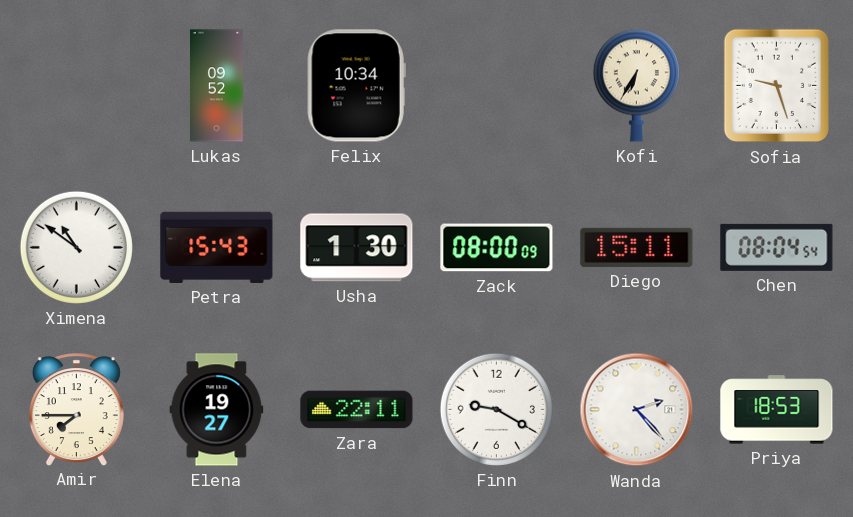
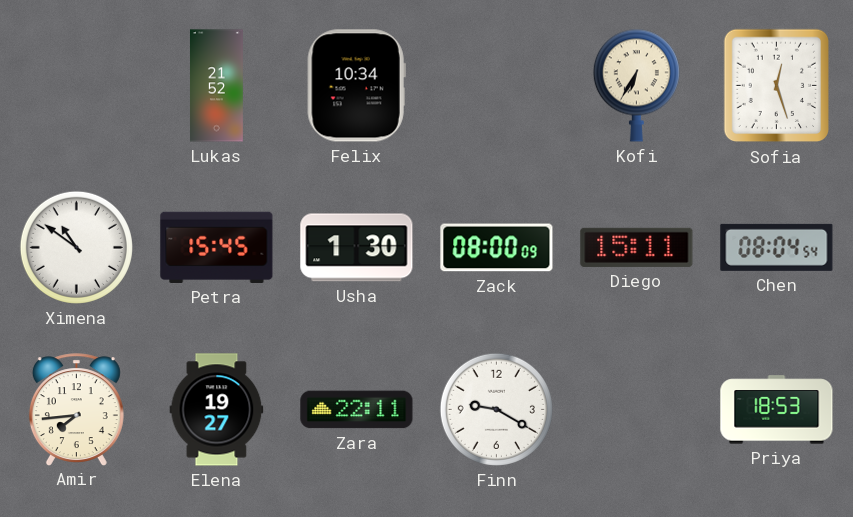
Lukas: 09:52 -> 21:52 (216, 86)
Sofia: 9:27 -> 12:27 (777, 86)
Petra: 15:43 -> 15:45 (217, 247)
Amir: 7:45 -> 7:44 (76, 409)
Wanda: 2:23 -> none (637, 410)
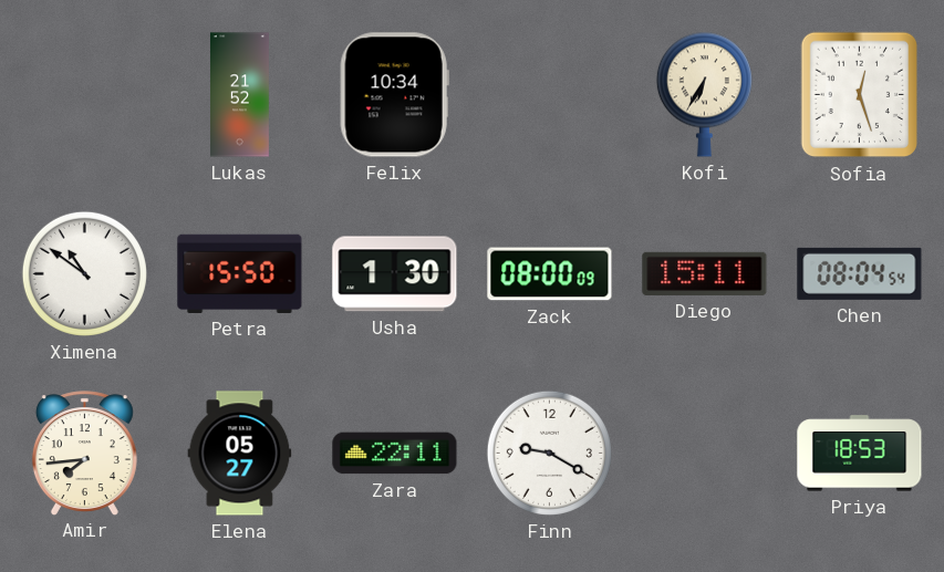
Petra: 15:45 -> 15:50 (240, 273)
Elena: 19:27 -> 05:27 (240, 454)
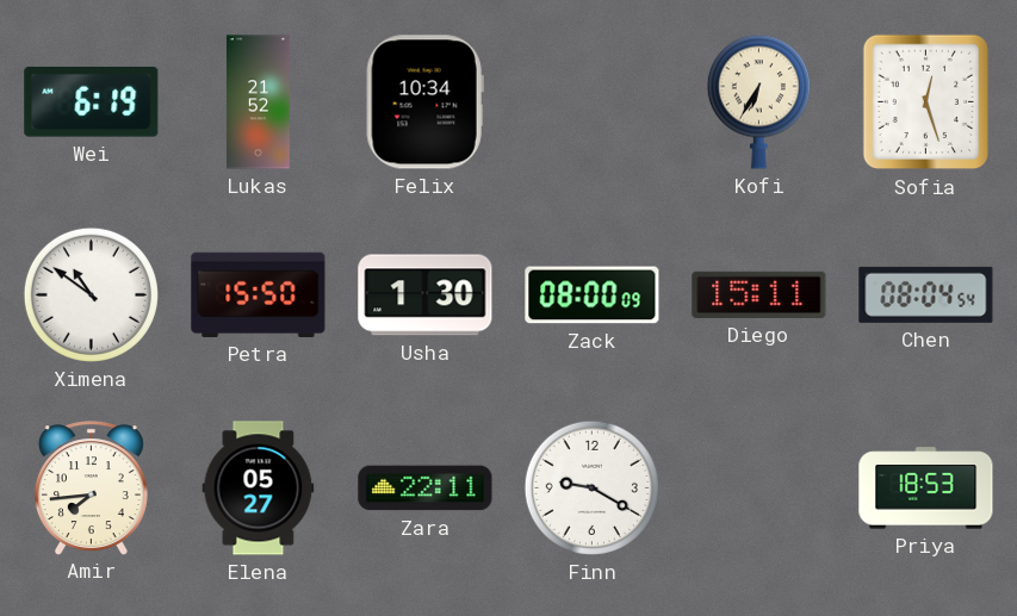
Wei: none -> 6:19 (92, 101)
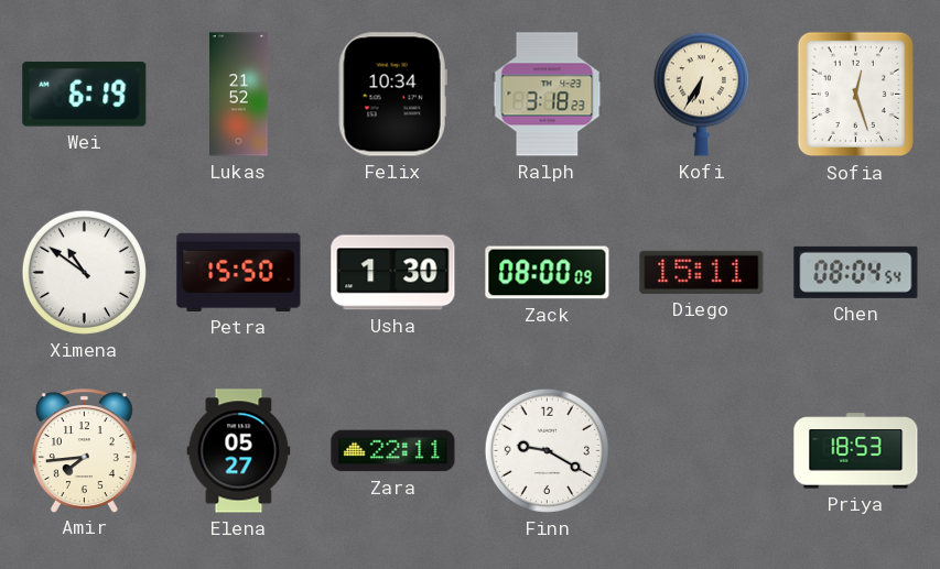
Ralph: none -> 3:18 (548, 95)
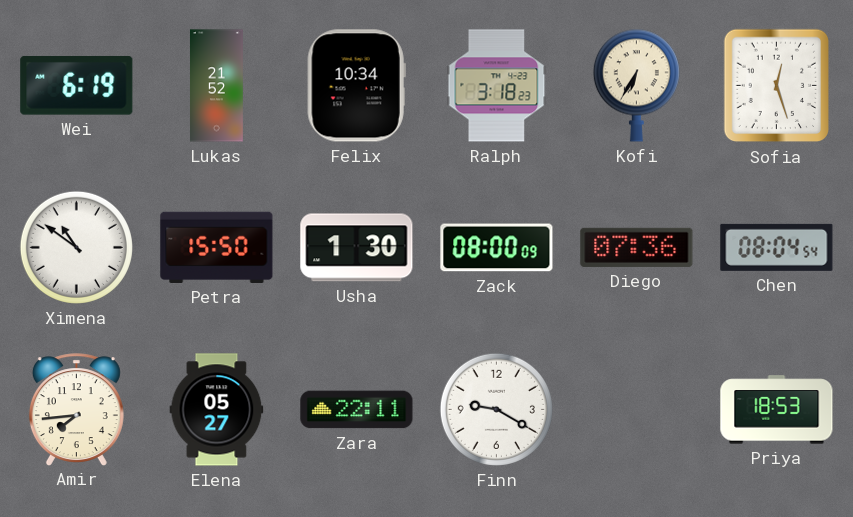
Diego: 15:11 -> 07:36 (637, 247)
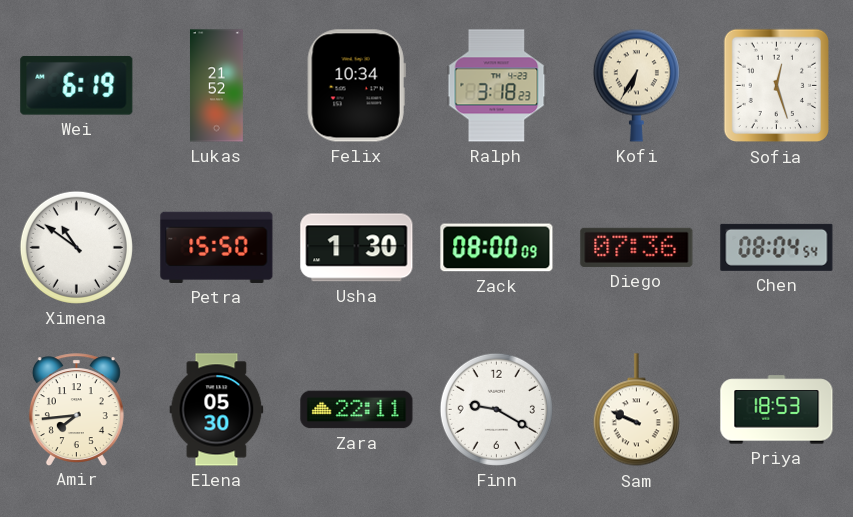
Elena: 05:27 -> 05:30 (217, 410)
Sam: none -> 9:49 (636, 410)
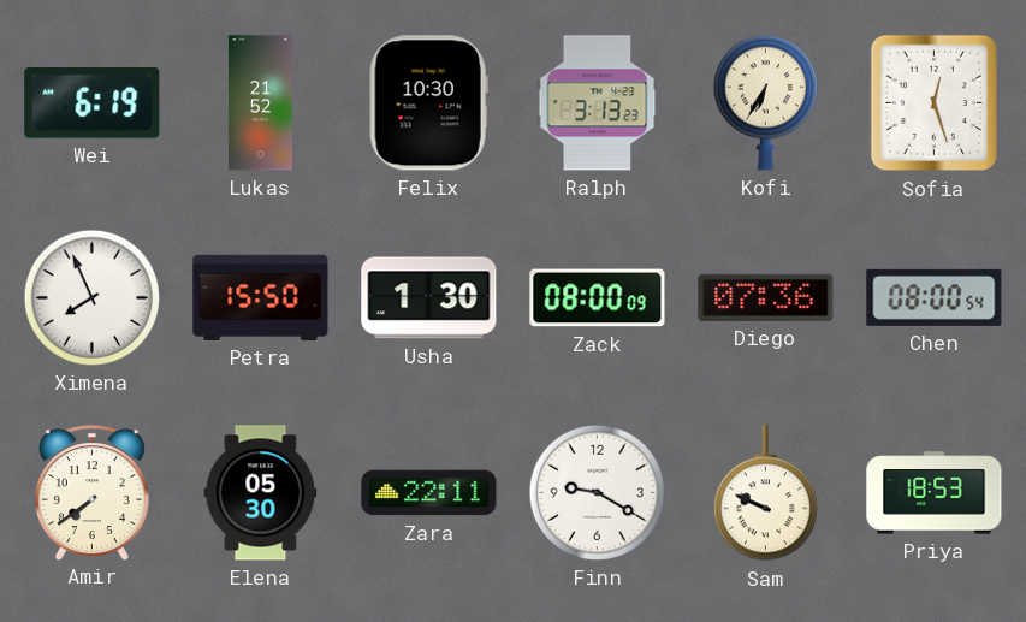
Felix: 10:34 -> 10:30 (428, 103)
Ralph: 3:18 -> 3:13 (598, 103)
Ximena: 10:51 -> 7:56 (91, 297)
Chen: 08:04 -> 08:00 (935, 297)
Amir: 7:44 -> 7:39 (91, 492)
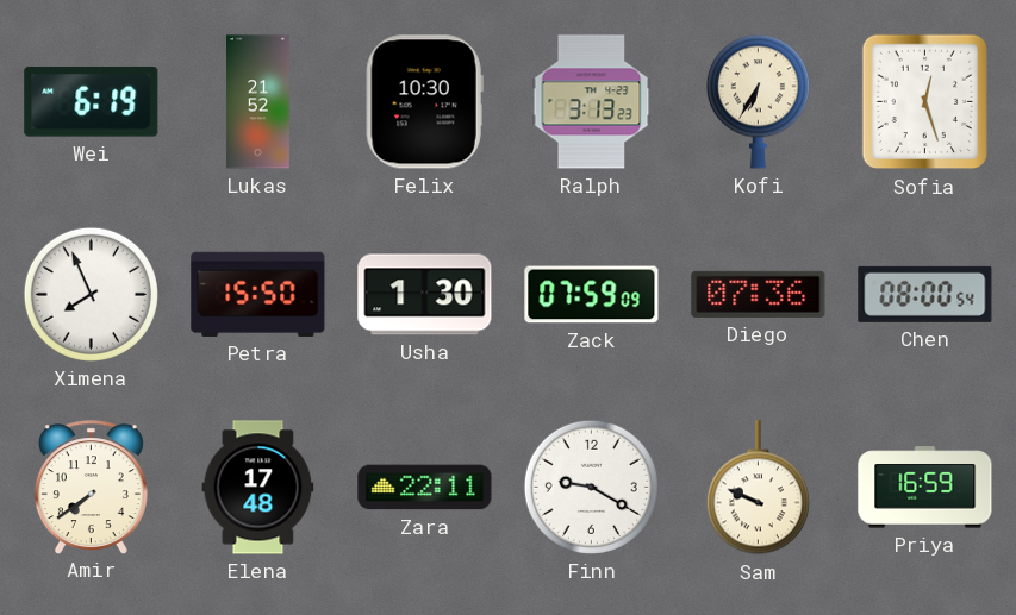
Zack: 08:00 -> 07:59 (592, 295)
Elena: 05:30 -> 17:48 (258, 488)
Priya: 18:53 -> 16:59 (925, 488)
